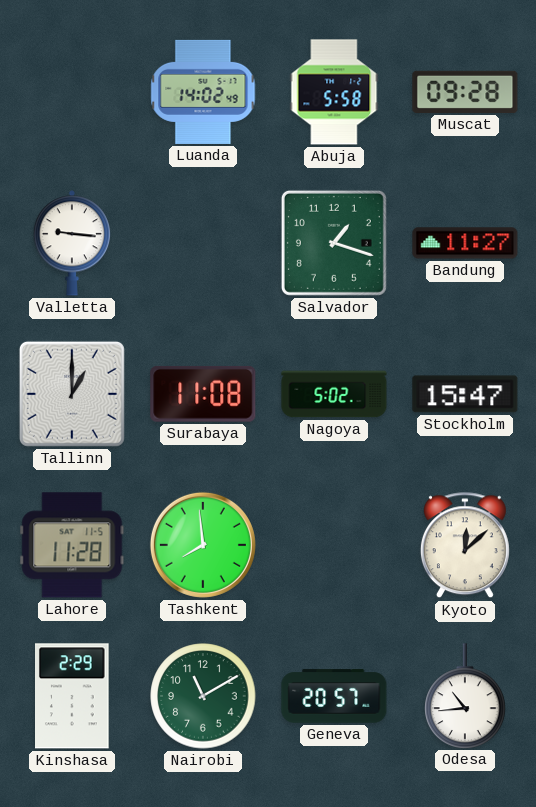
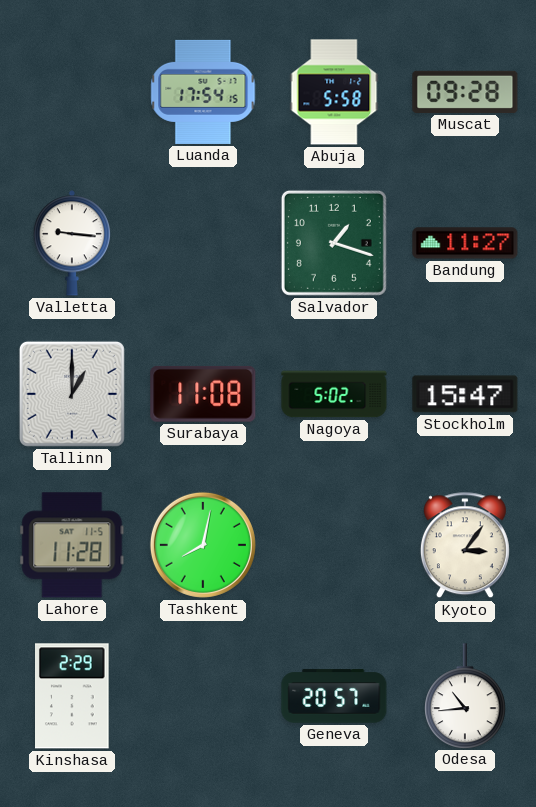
Luanda: 14:02 -> 17:54 (203, 92)
Tashkent: 7:59 -> 8:02 (203, 545)
Kyoto: 12:08 -> 3:06 (465, 546)
Nairobi: 11:10 -> none (203, 696)
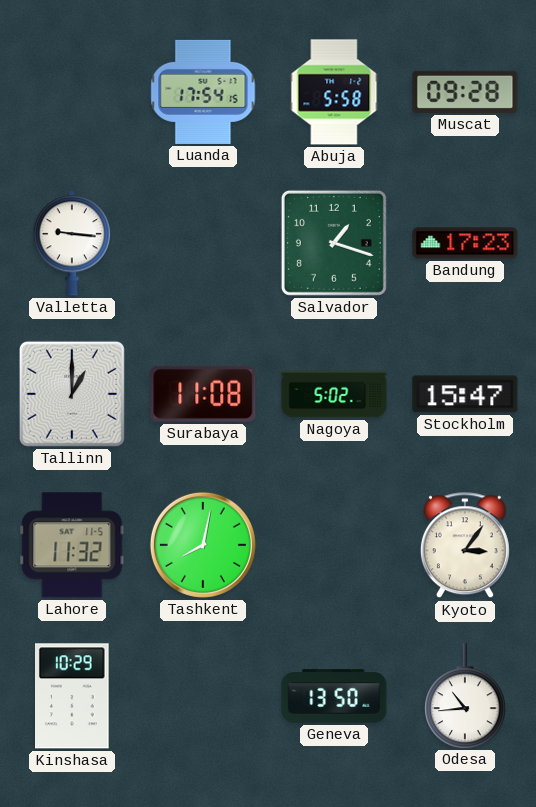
Bandung: 11:27 -> 17:23 (465, 243)
Lahore: 11:28 -> 11:32 (72, 545)
Kinshasa: 2:29 -> 10:29 (73, 696)
Geneva: 20:57 -> 13:50 (334, 696)
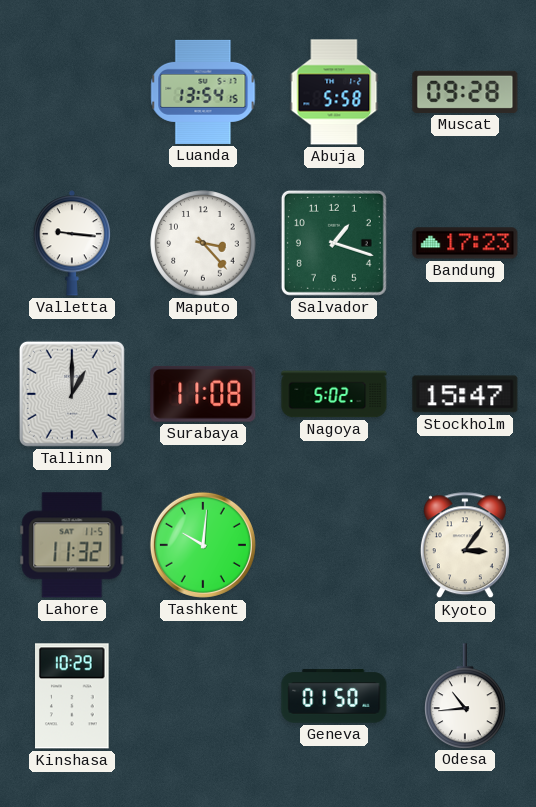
Luanda: 17:54 -> 13:54 (203, 92)
Maputo: none -> 3:23 (203, 243)
Tashkent: 8:02 -> 10:01 (203, 545)
Geneva: 13:50 -> 01:50 (334, 696)
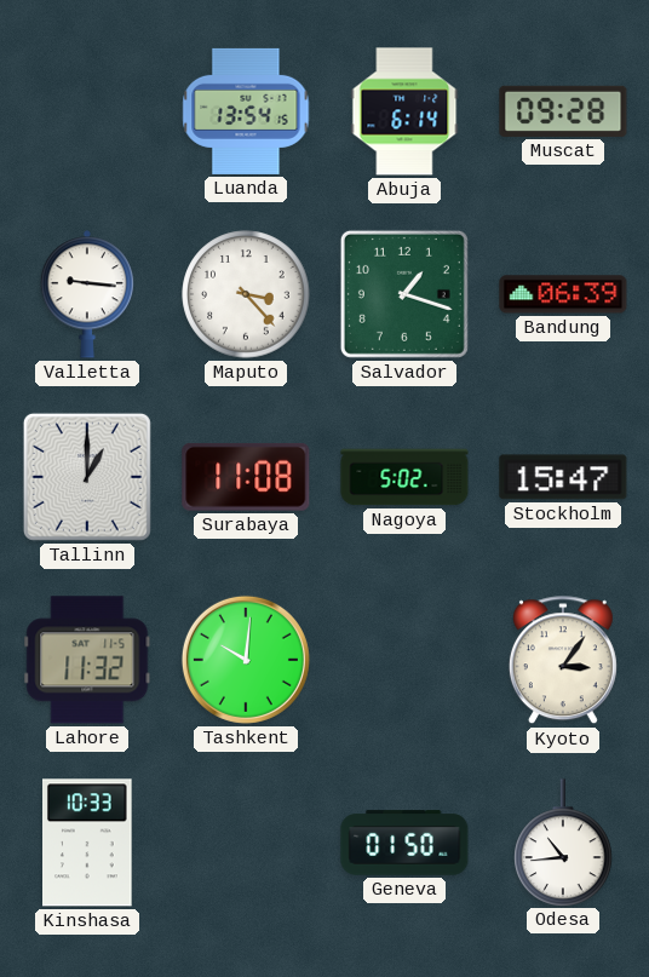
Abuja: 5:58 -> 6:14 (404, 111)
Bandung: 17:23 -> 06:39 (563, 294)
Kinshasa: 10:29 -> 10:33 (88, 843)
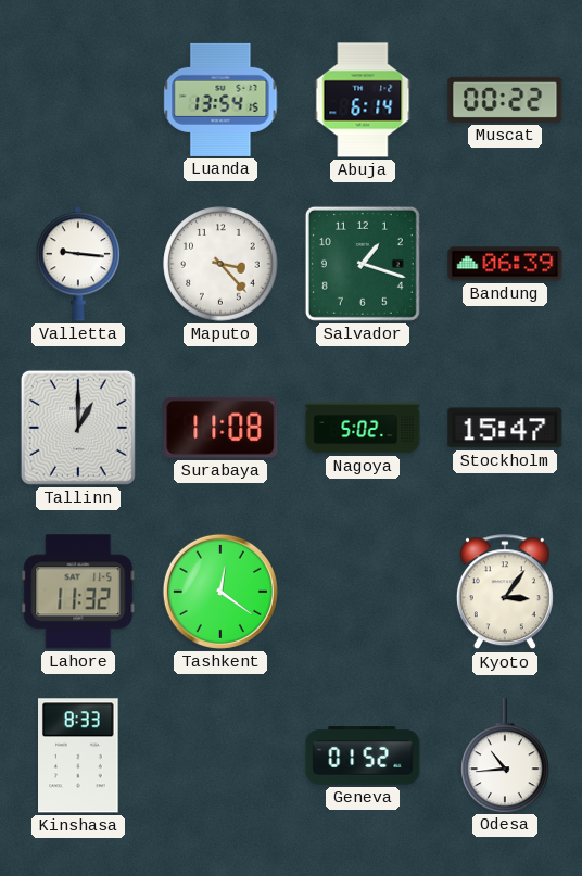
Muscat: 09:28 -> 00:22 (505, 100)
Tashkent: 10:01 -> 12:21 (220, 592)
Kinshasa: 10:33 -> 8:33 (79, 756)
Geneva: 01:50 -> 01:52 (363, 756)
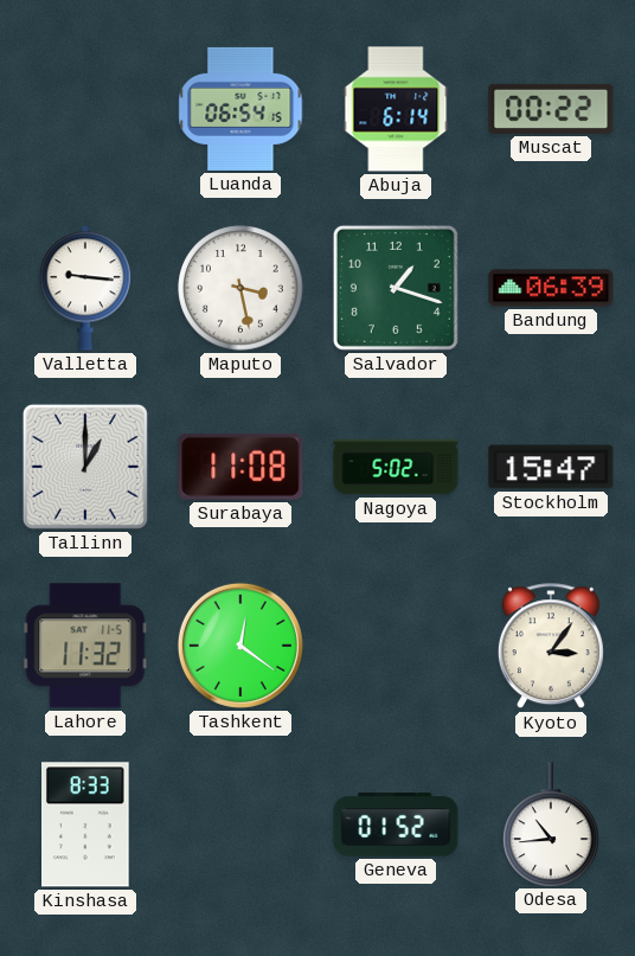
Luanda: 13:54 -> 06:54 (240, 109)
Maputo: 3:23 -> 3:28 (240, 288)
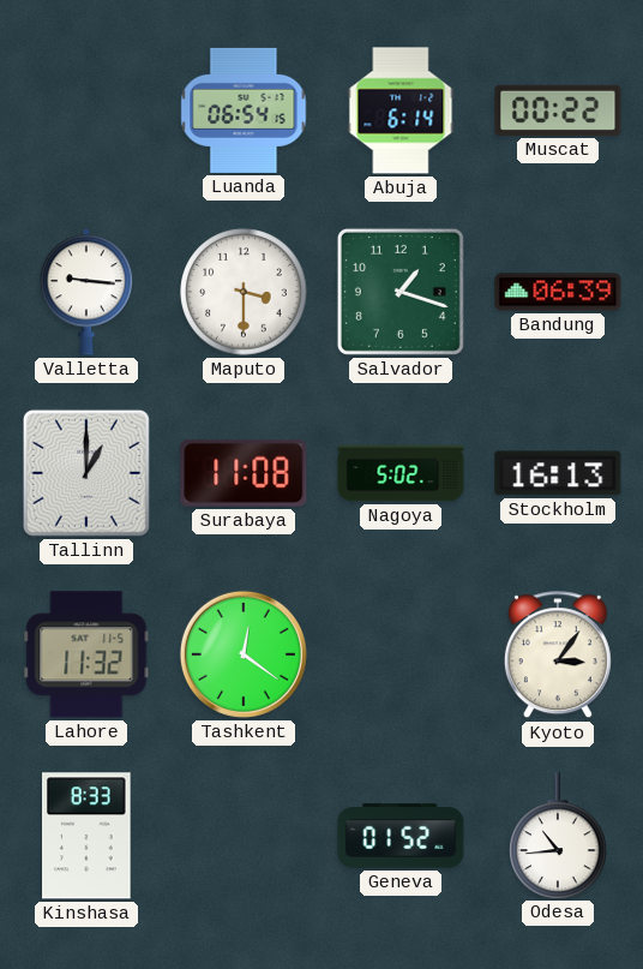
Maputo: 3:28 -> 3:30 (244, 292)
Stockholm: 15:47 -> 16:13 (558, 473)
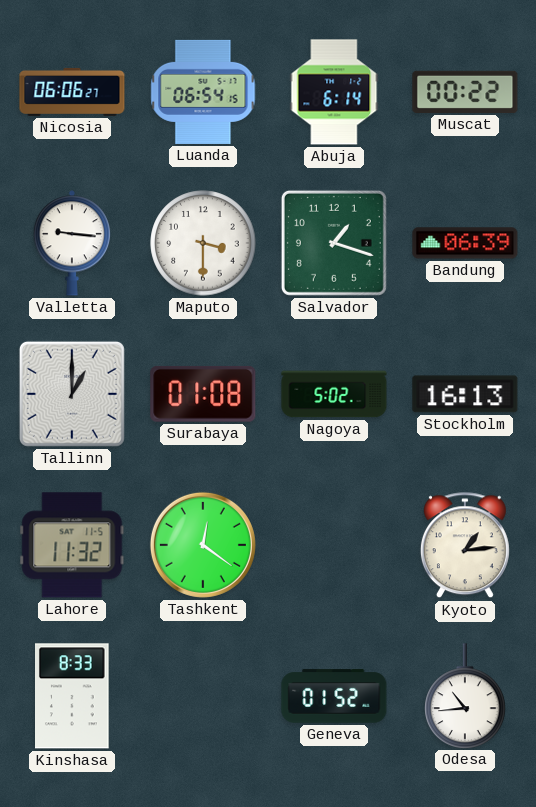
Nicosia: none -> 06:06 (72, 92)
Surabaya: 11:08 -> 01:08 (203, 394)
Kyoto: 3:06 -> 1:14 (465, 546)
